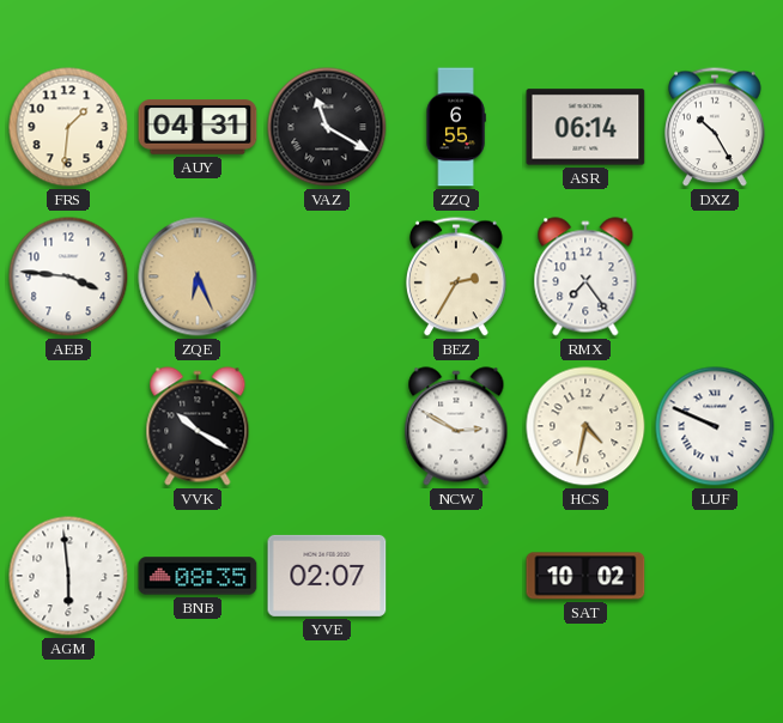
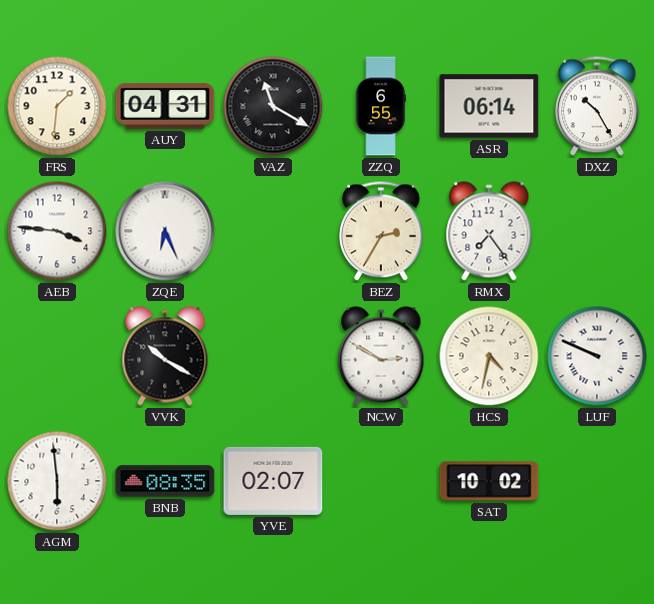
ZQE dial: champagne -> white (165, 231)
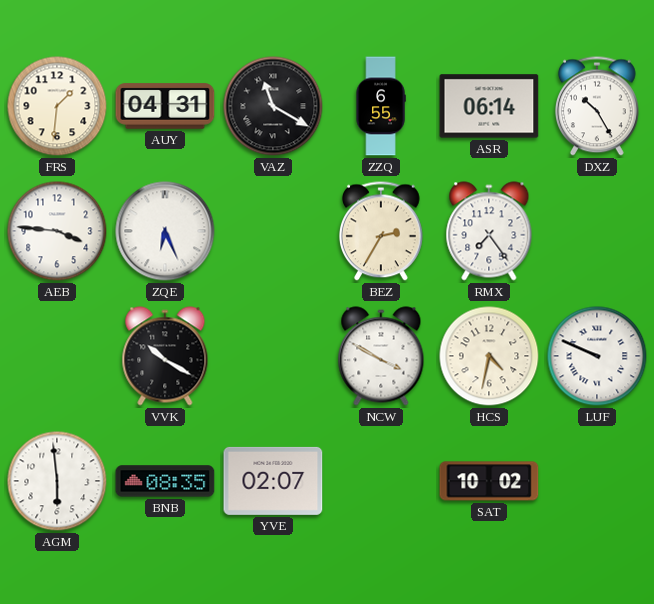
NCW: 2:50 -> 3:50 (381, 356)
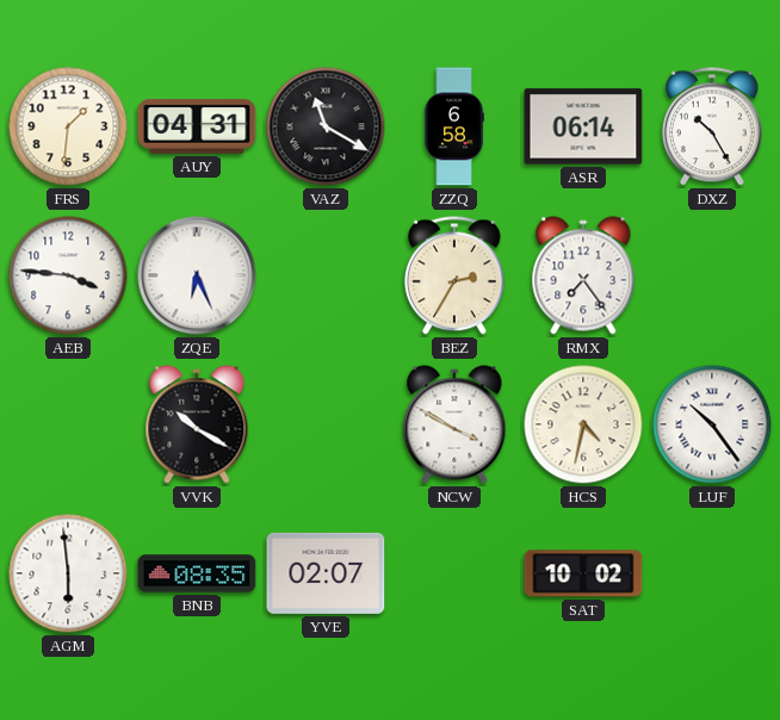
ZZQ: 6:55 -> 6:58 (454, 126)
LUF: 9:49 -> 10:24 (712, 424)
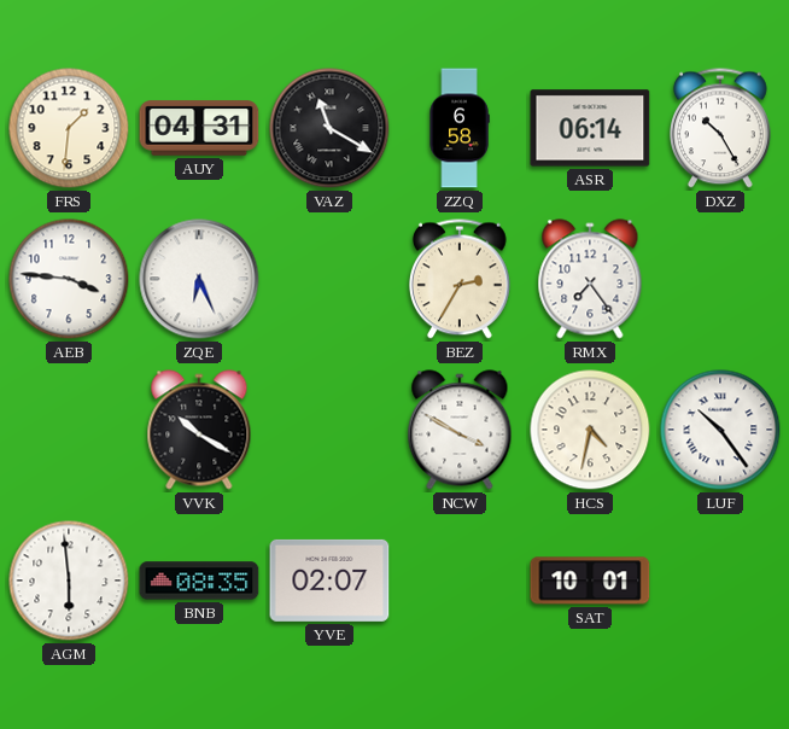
SAT: 10:02 -> 10:01 (590, 581)
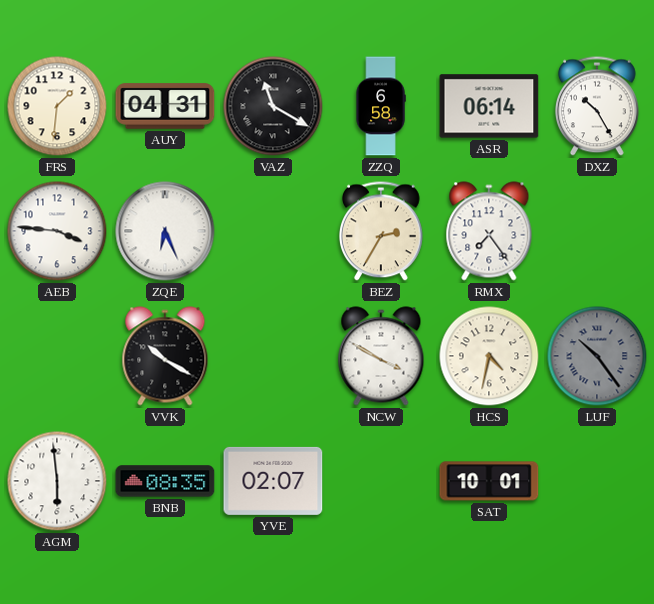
LUF dial: white -> grey (597, 356)
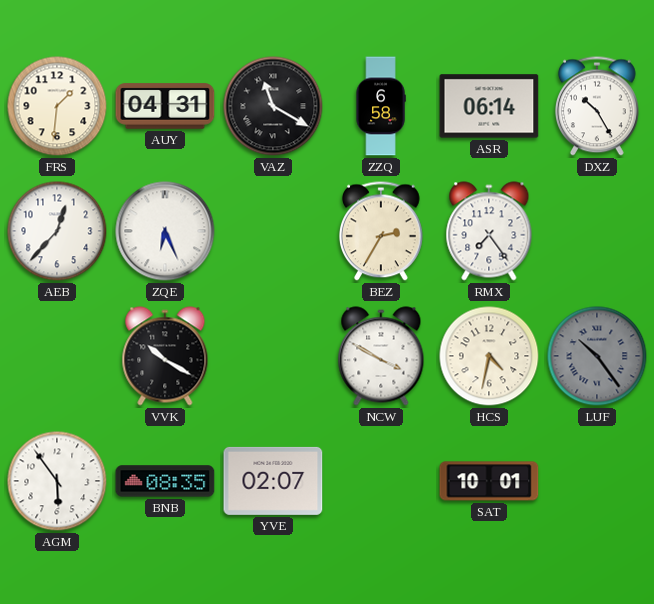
AEB: 3:46 -> 12:37 (57, 231)
AGM: 5:59 -> 5:54 (57, 481)
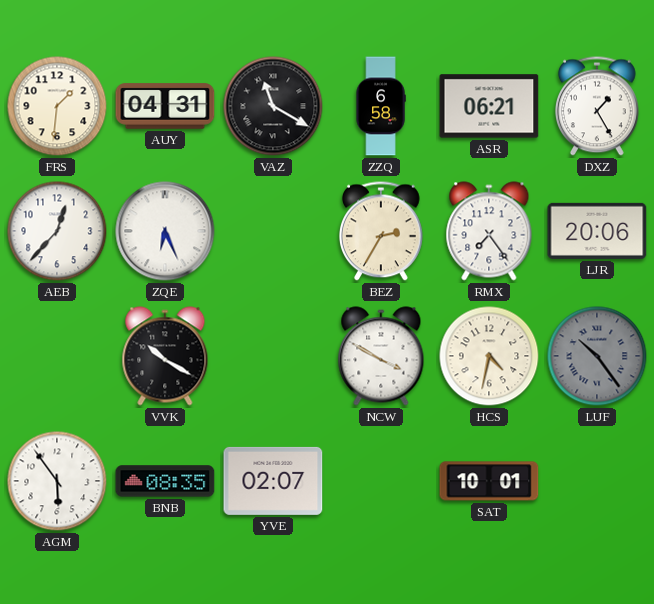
ASR: 06:14 -> 06:21 (489, 106)
DXZ: 10:25 -> 1:25 (598, 106)
LJR: none -> 20:06 (597, 231)
